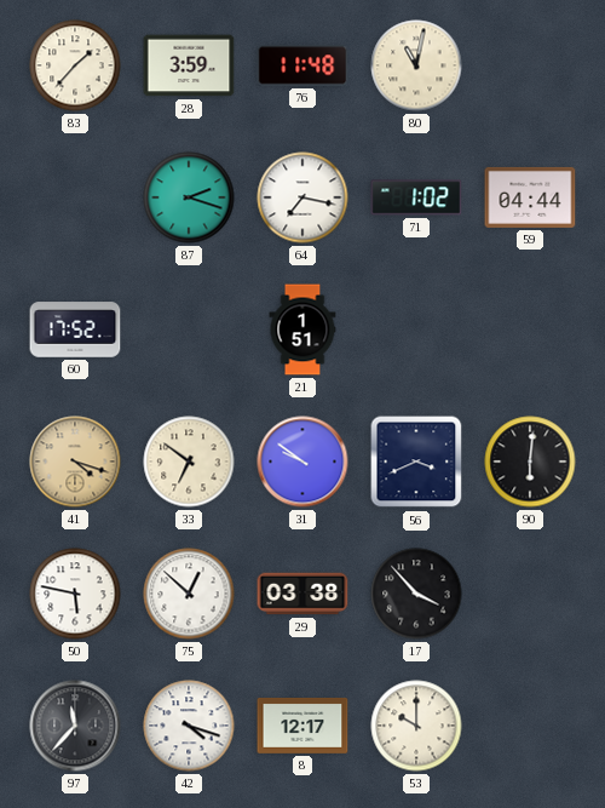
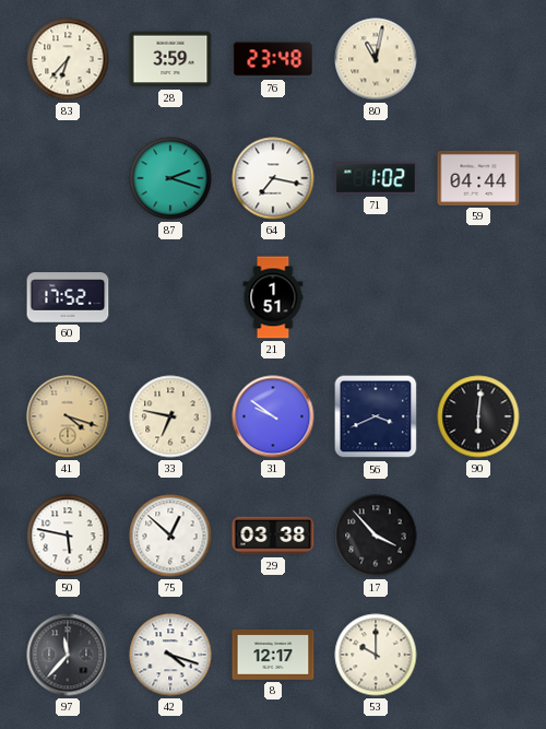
83: 1:37 -> 6:37 (68, 59)
76: 11:48 -> 23:48 (273, 59)
33: 6:51 -> 6:47 (170, 416)
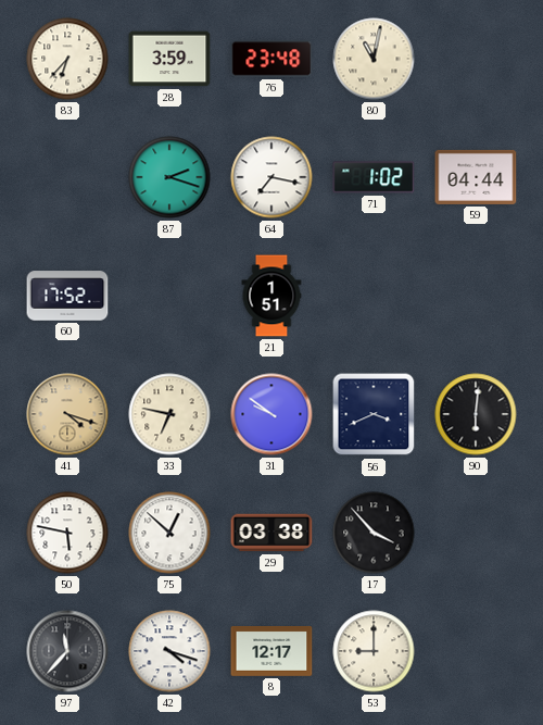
53: 10:00 -> 9:00 (374, 651)
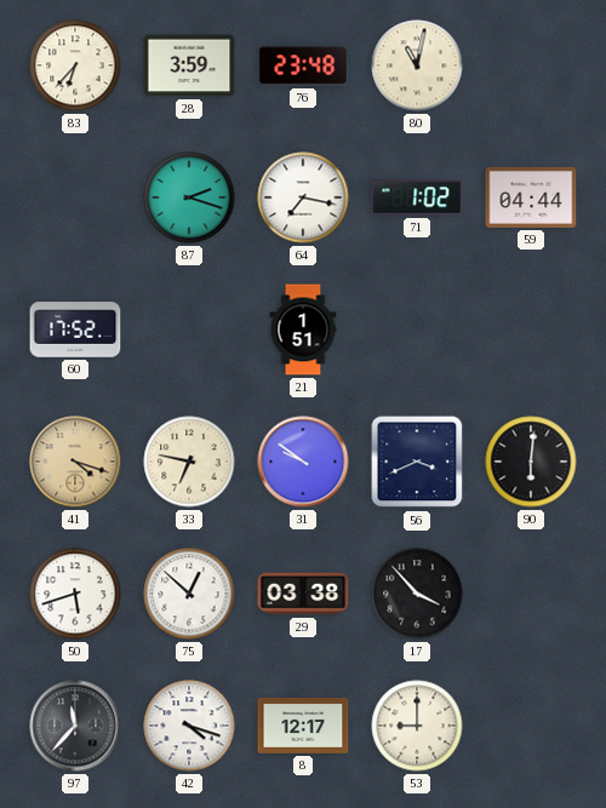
50: 5:47 -> 5:42 (75, 594)
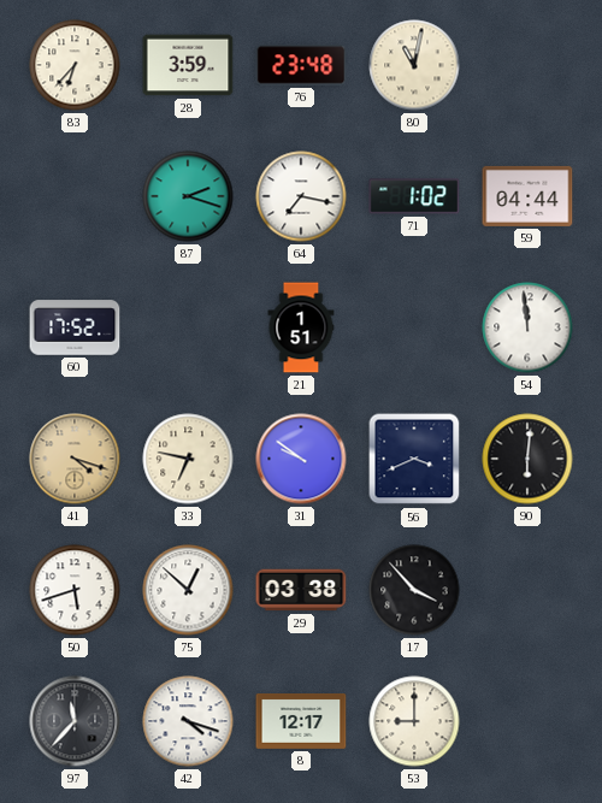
54: none -> 11:59 (527, 327)
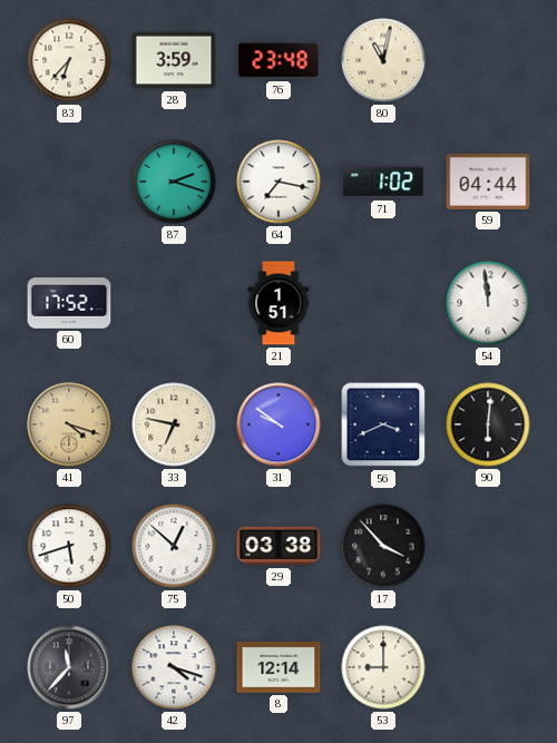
8: 12:17 -> 12:14 (278, 668)
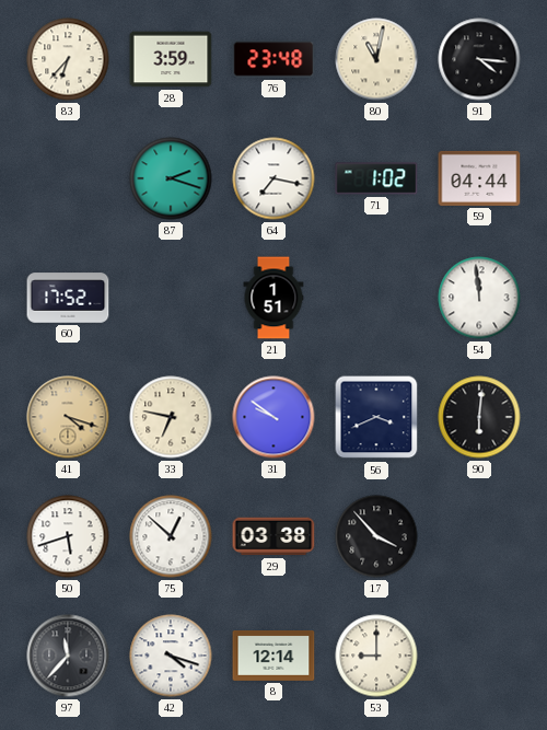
91: none -> 4:16 (479, 59)
